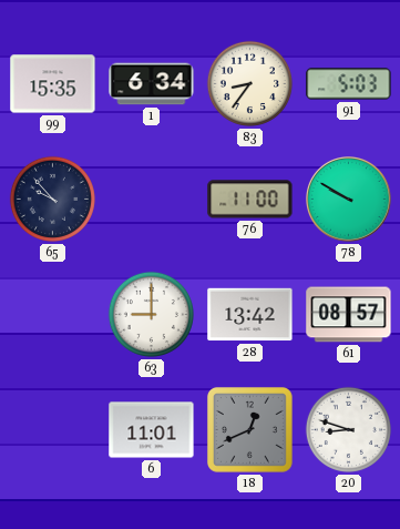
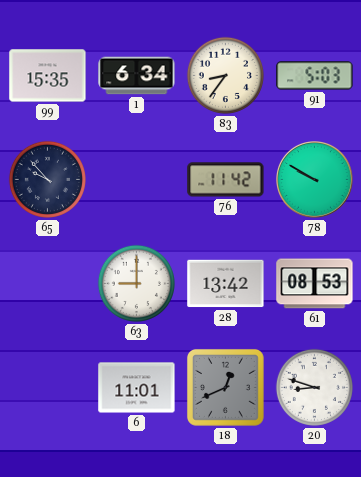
76: 11:00 -> 11:42 (226, 180)
61: 08:57 -> 08:53 (315, 284)
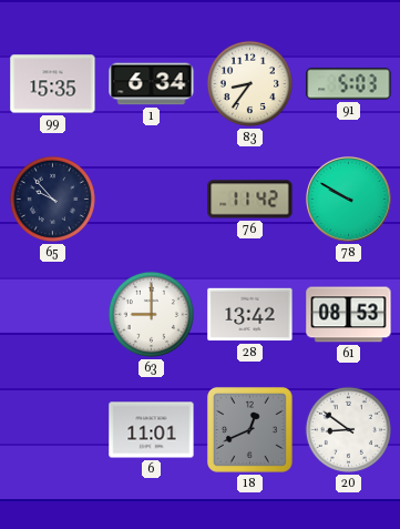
20: 8:48 -> 8:51 (348, 429)
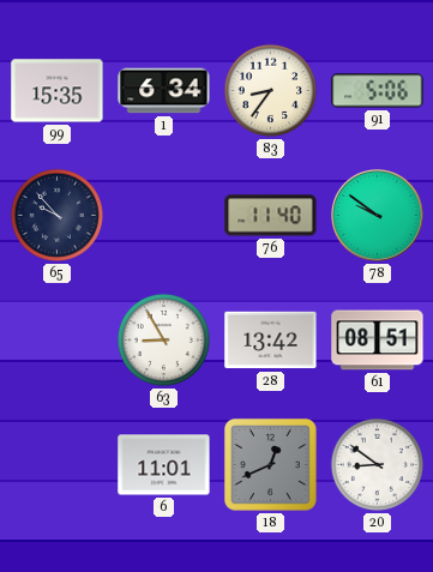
91: 5:03 -> 5:06 (378, 91)
76: 11:42 -> 11:40 (271, 216)
78: 9:50 -> 9:51 (378, 216)
63: 9:00 -> 8:55 (163, 339)
61: 08:53 -> 08:51 (378, 341)
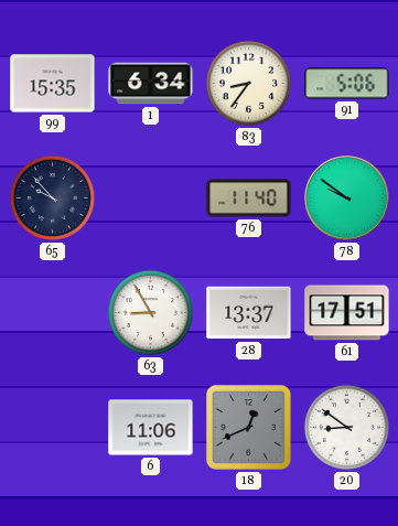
28: 13:42 -> 13:37 (249, 313)
61: 08:51 -> 17:51 (347, 313)
6: 11:01 -> 11:06 (151, 428)
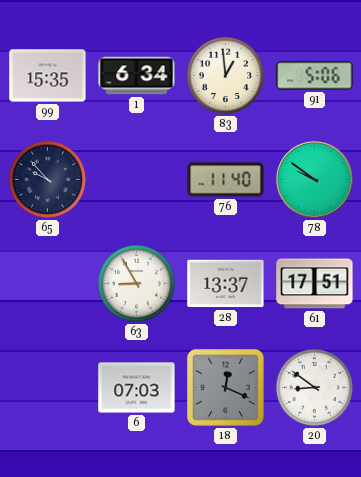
83: 8:36 -> 12:59 (225, 75)
6: 11:06 -> 07:03 (137, 388)
18: 12:41 -> 12:19 (226, 388)
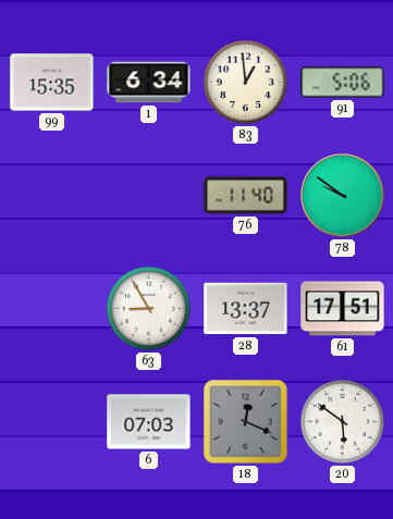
65: 9:53 -> none (47, 179)
20: 8:51 -> 5:51 (342, 421)
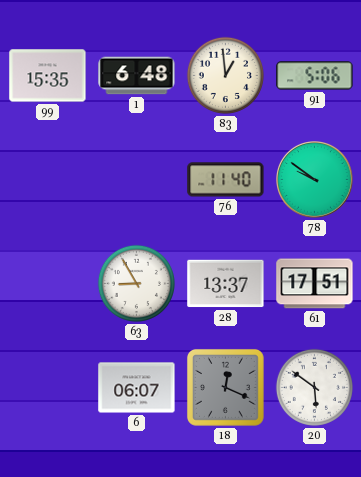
1: 6:34 -> 6:48 (137, 76)
6: 07:03 -> 06:07 (137, 388)
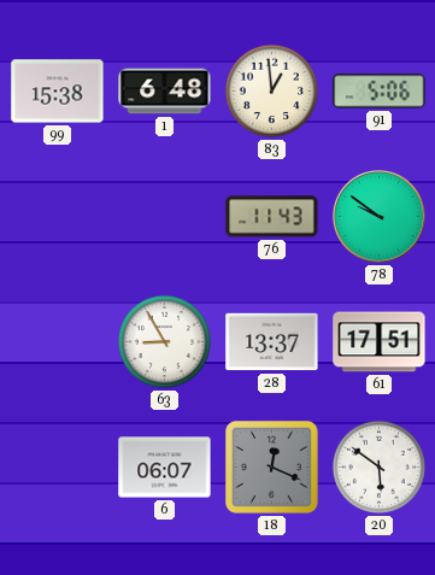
99: 15:35 -> 15:38 (58, 92)
76: 11:40 -> 11:43 (272, 217)
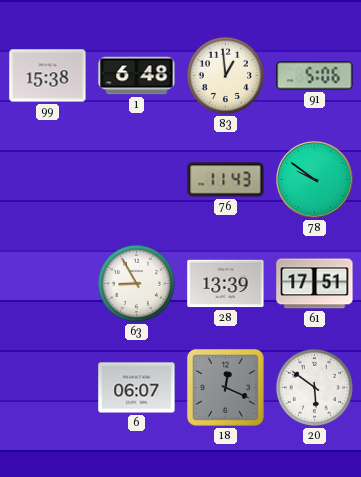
28: 13:37 -> 13:39 (226, 284)
